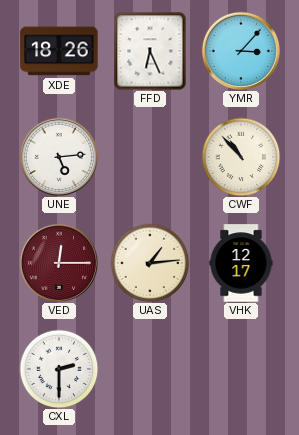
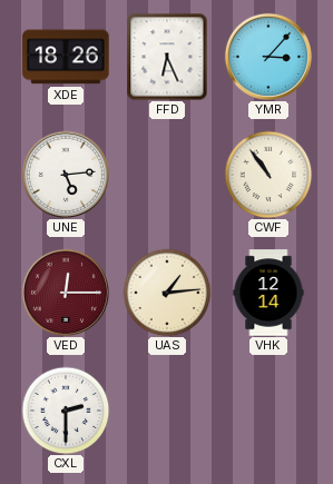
CWF: 10:53 -> 10:54 (268, 175)
VHK: 12:17 -> 12:14 (268, 293)
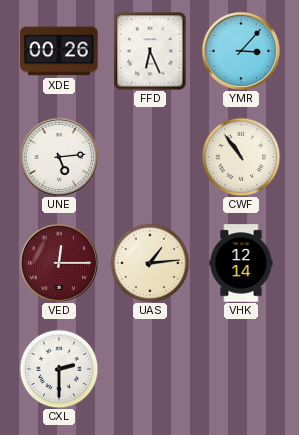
XDE: 18:26 -> 00:26 (59, 51)
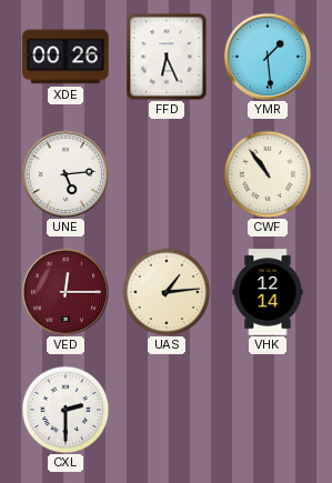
YMR: 3:07 -> 1:29 (266, 56)
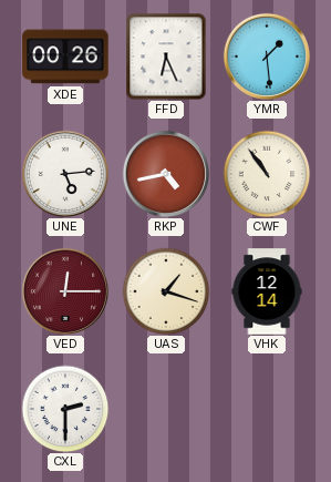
RKP: none -> 4:43 (165, 173)
UAS: 1:14 -> 1:18 (166, 291)
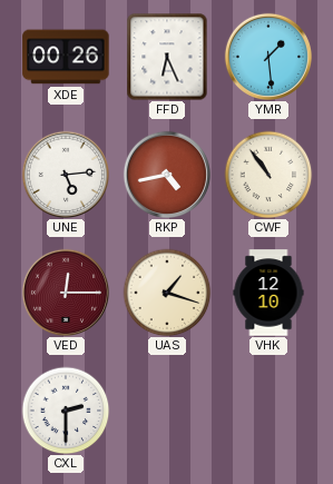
VHK: 12:14 -> 12:10 (268, 293)
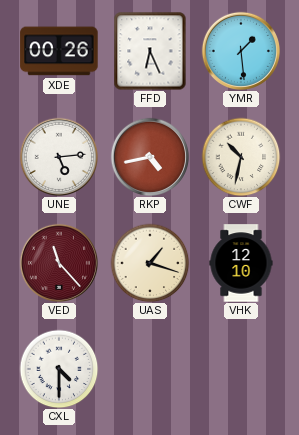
CWF: 10:54 -> 10:32 (241, 157)
VED: 12:15 -> 11:23 (58, 262)
CXL: 2:30 -> 4:30 (59, 369)
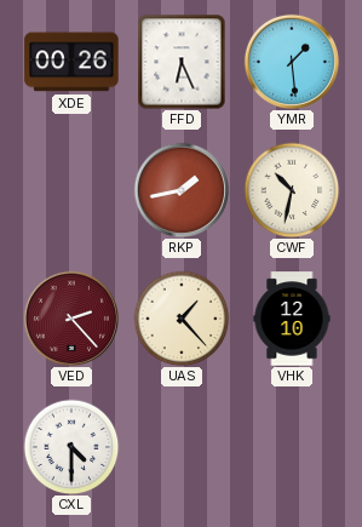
UNE: 5:14 -> none (58, 156)
RKP: 4:43 -> 1:43 (180, 189)
VED: 11:23 -> 2:23 (70, 317)
UAS: 1:18 -> 1:23 (182, 319)
